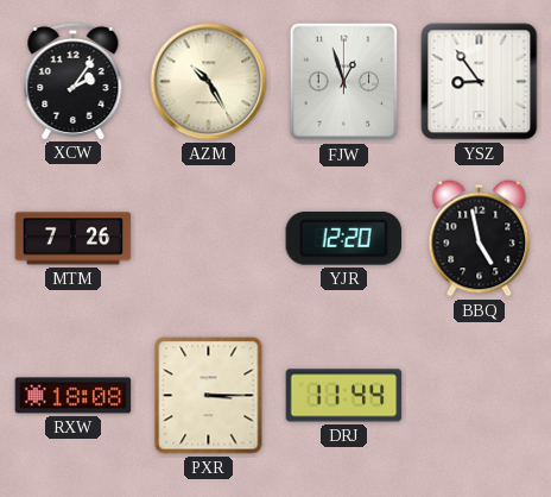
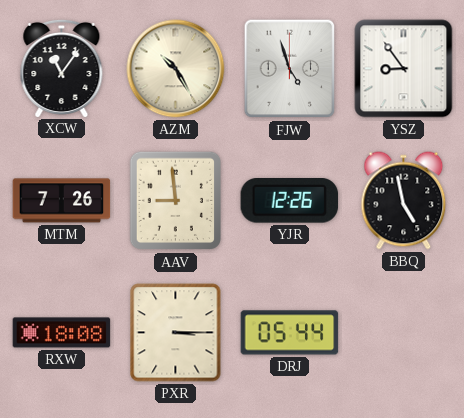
XCW: 2:06 -> 11:06 (62, 68)
FJW: 12:57 -> 4:57 (290, 69)
AAV: none -> 8:59 (175, 201)
YJR: 12:20 -> 12:26 (290, 201)
DRJ: 11:44 -> 05:44 (290, 333)
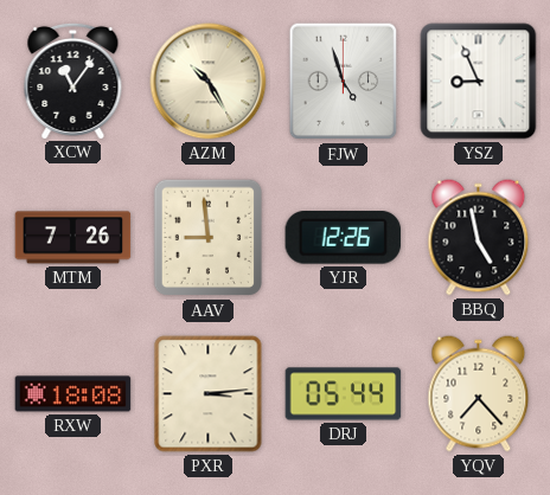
YSZ: 8:54 -> 8:56 (479, 82)
PXR: 3:15 -> 3:14 (209, 394)
YQV: none -> 7:23 (479, 394)
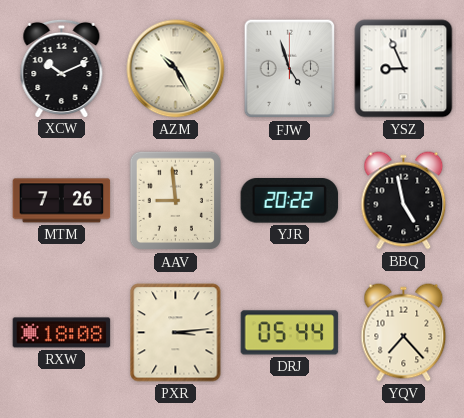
XCW: 11:06 -> 10:11 (62, 68)
YJR: 12:26 -> 20:22 (290, 201)
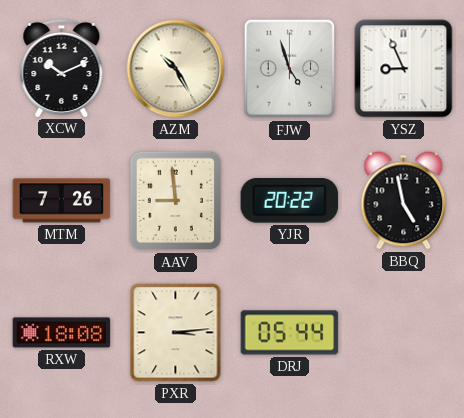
YQV: 7:23 -> none (404, 333)
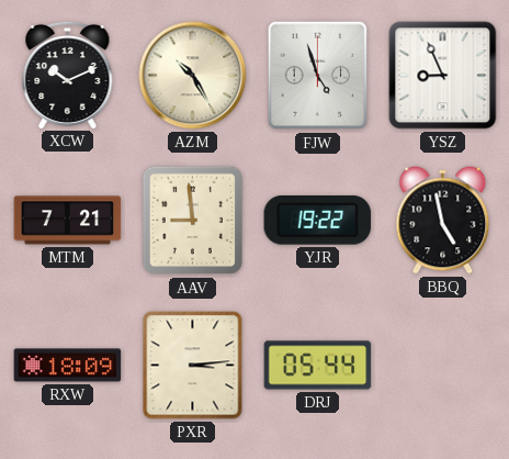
MTM: 7:26 -> 7:21 (68, 221)
YJR: 20:22 -> 19:22 (318, 221)
RXW: 18:08 -> 18:09 (68, 366)
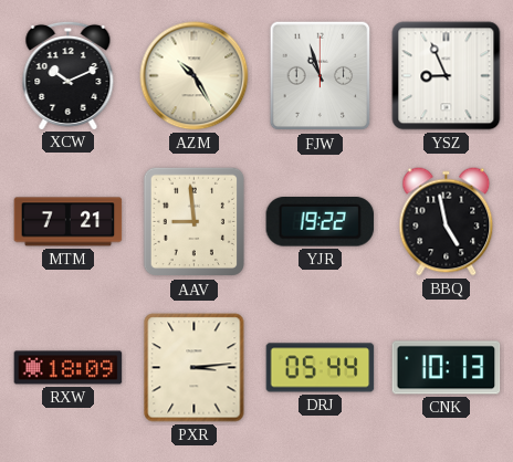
FJW: 4:57 -> 10:57 (321, 76)
CNK: none -> 10:13 (447, 368)
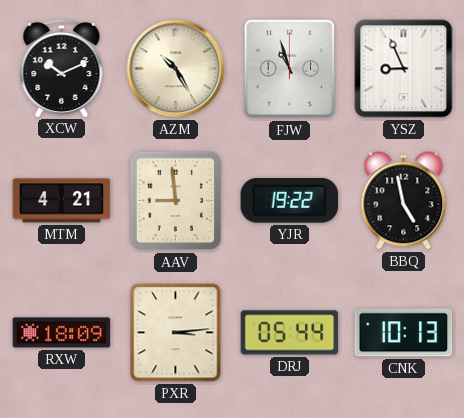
MTM: 7:21 -> 4:21 (62, 201)
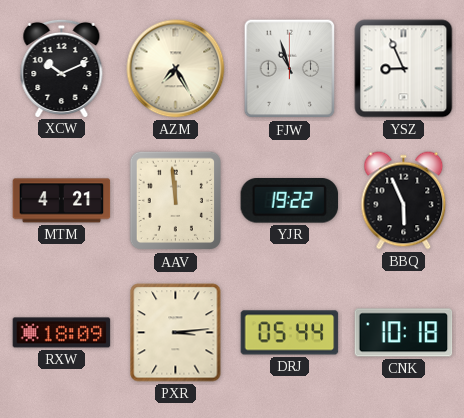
AZM: 10:25 -> 7:25 (176, 69)
AAV: 8:59 -> 11:59 (175, 201)
BBQ: 4:58 -> 5:56 (404, 201)
CNK: 10:13 -> 10:18 (404, 333)
